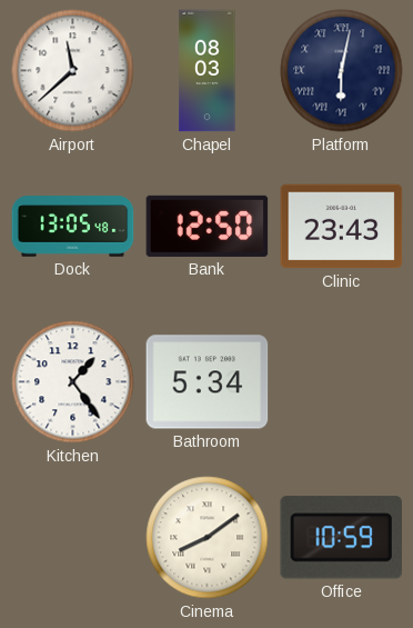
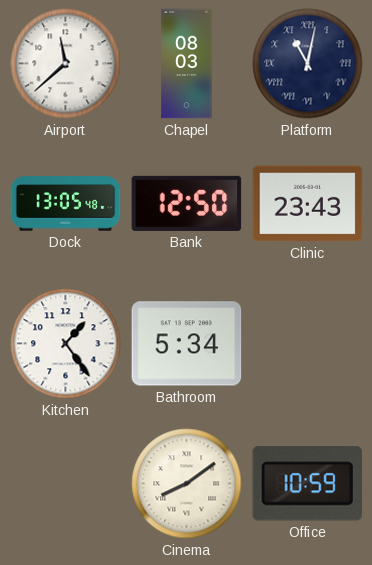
Platform: 6:02 -> 11:02 (308, 64)
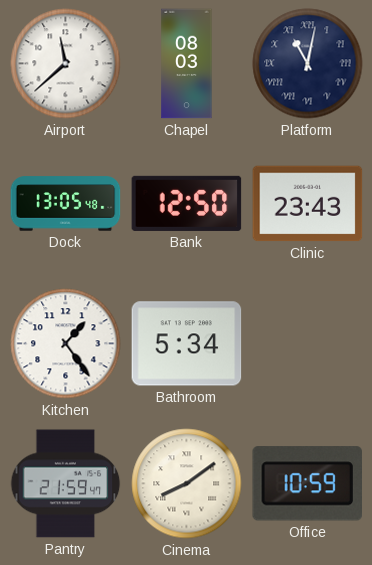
Pantry: none -> 21:59 (66, 484)
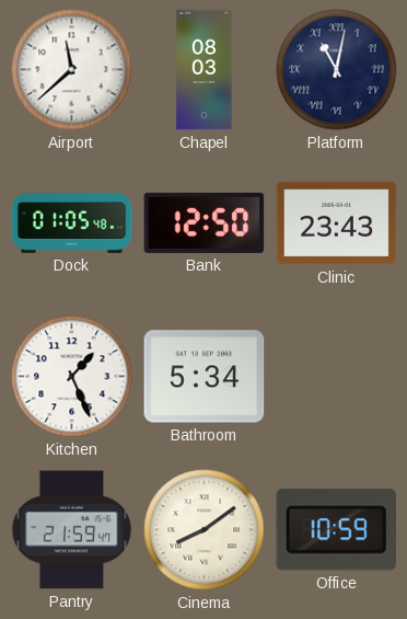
Dock: 13:05 -> 01:05 (72, 223)
Kitchen: 1:24 -> 1:26 (72, 377)
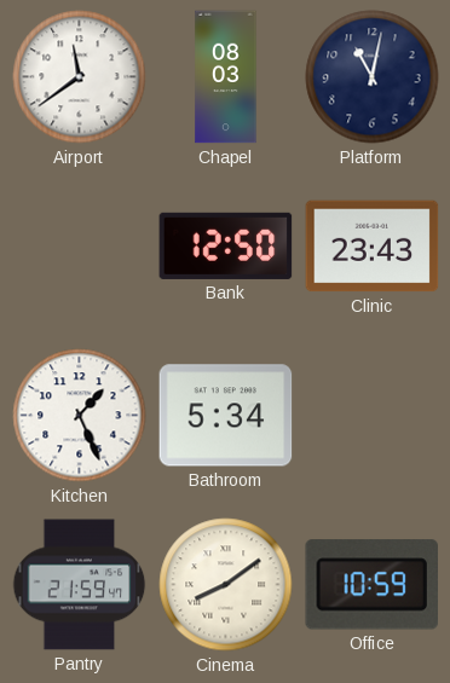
Airport: 11:38 -> 11:39 (80, 77)
Platform numerals: Roman -> Arabic (373, 77)
Dock: 01:05 -> none (72, 223)
